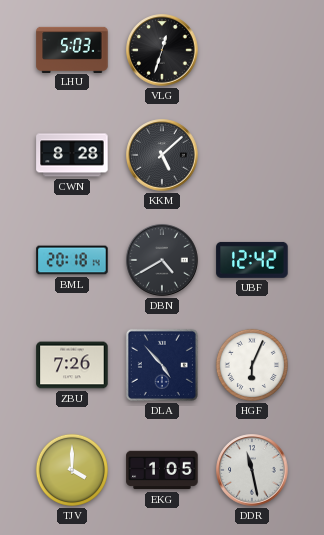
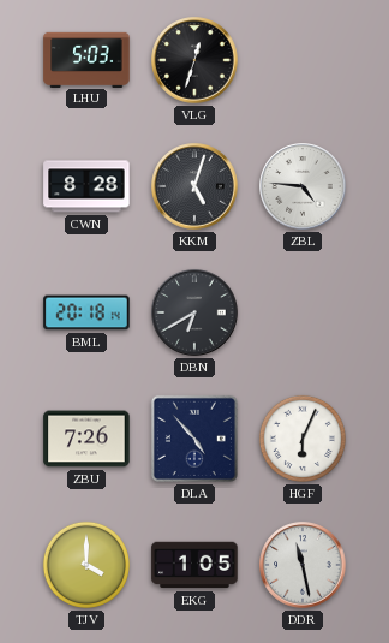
KKM: 5:08 -> 5:03 (194, 186)
ZBL: none -> 4:46 (303, 186)
DBN: 4:40 -> 6:40 (194, 312)
UBF: 12:42 -> none (252, 260)
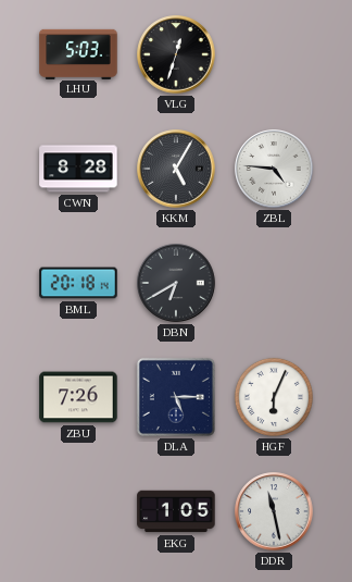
KKM: 5:03 -> 5:05 (176, 169)
DLA: 4:53 -> 5:15 (176, 397)
TJV: 4:00 -> none (86, 565)
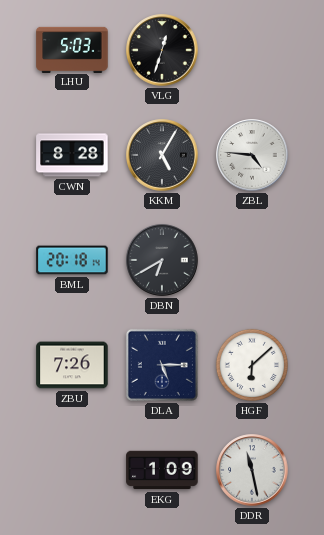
HGF: 6:04 -> 6:08 (252, 365)
EKG: 1:05 -> 1:09 (162, 470)
